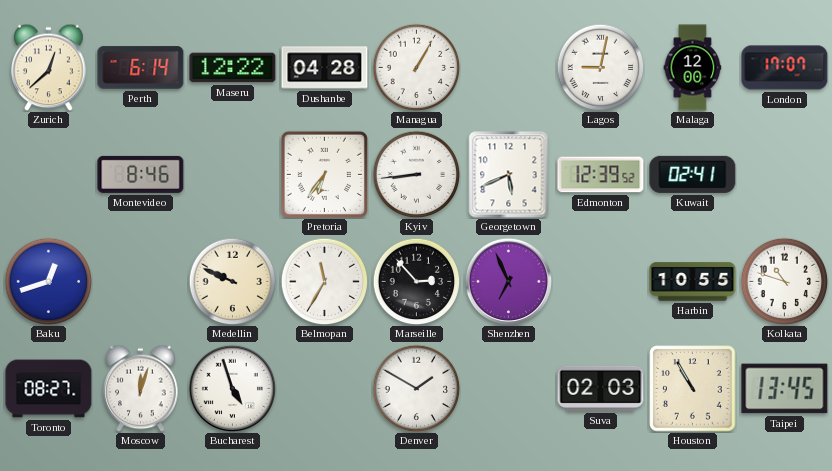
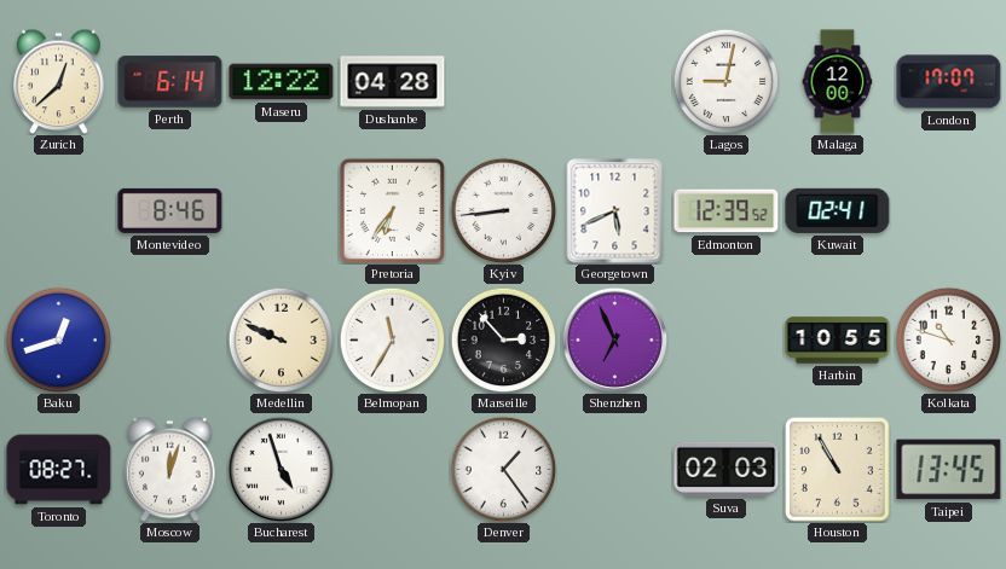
Managua: 1:05 -> none (416, 67)
Denver: 1:50 -> 1:24 (503, 469)
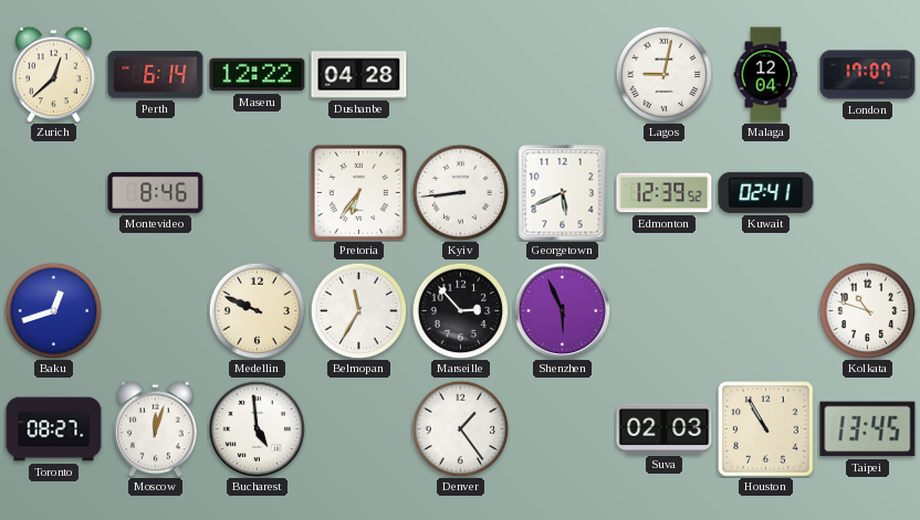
Malaga: 12:00 -> 12:04 (766, 75)
Shenzhen: 6:56 -> 5:56 (562, 310)
Harbin: 10:55 -> none (838, 341)
Bucharest: 4:57 -> 4:59 (257, 428)
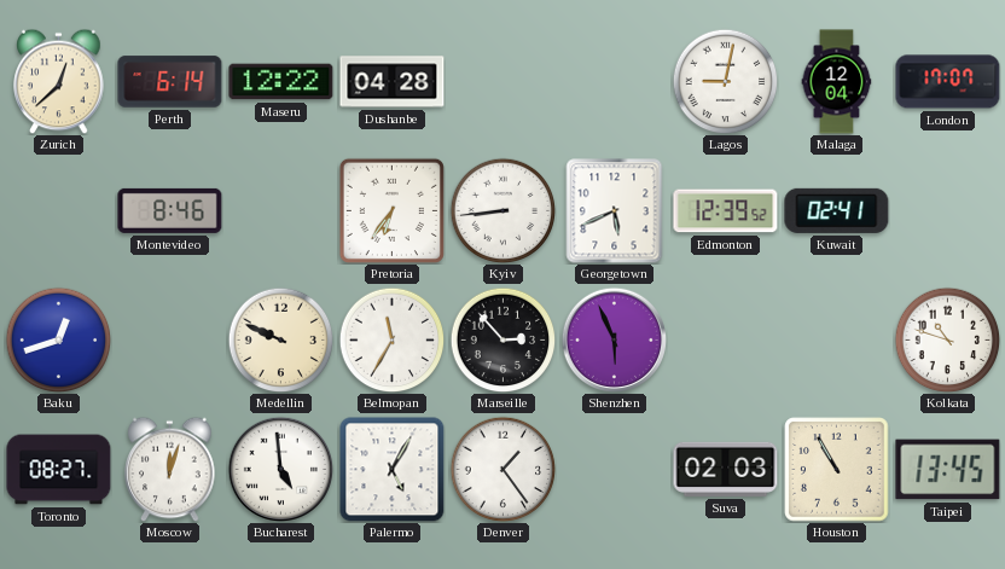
Palermo: none -> 5:05 (393, 470)
